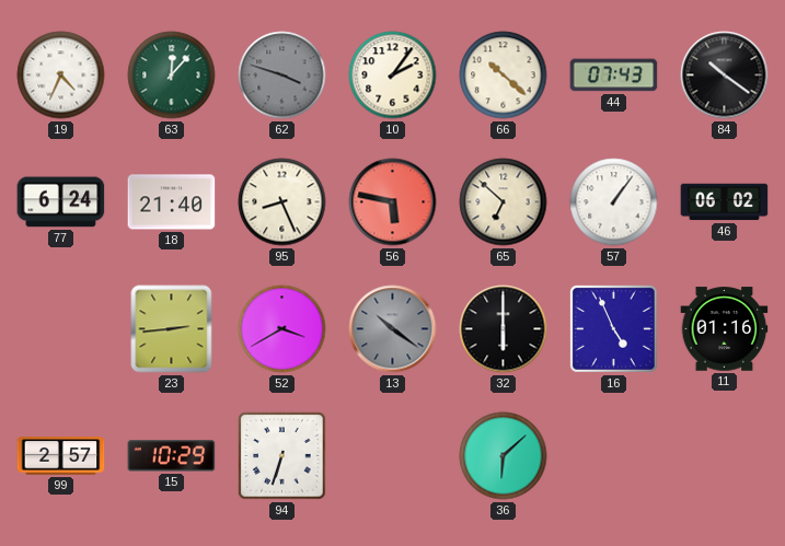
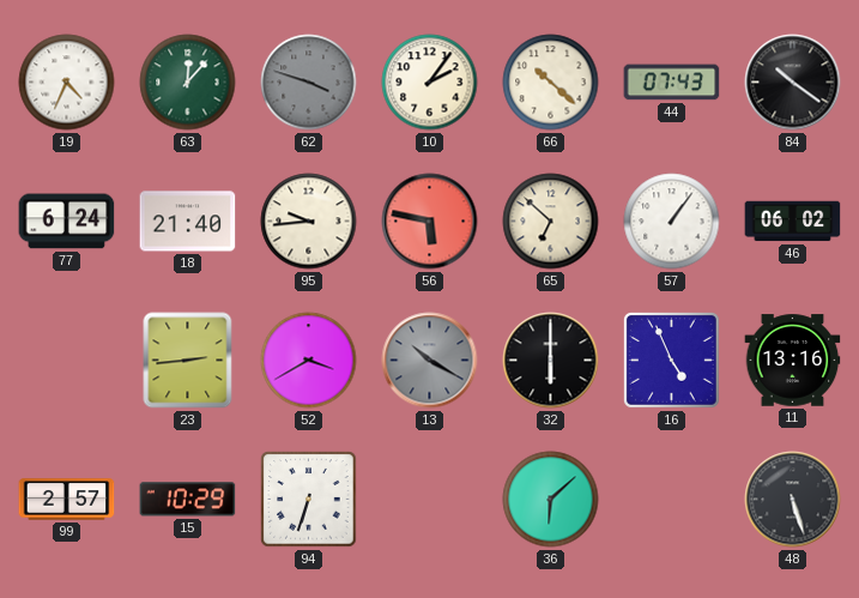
95: 8:26 -> 9:44 (309, 222)
13: 10:21 -> 10:20 (430, 361)
11: 01:16 -> 13:16 (793, 361)
48: none -> 5:27 (793, 500)
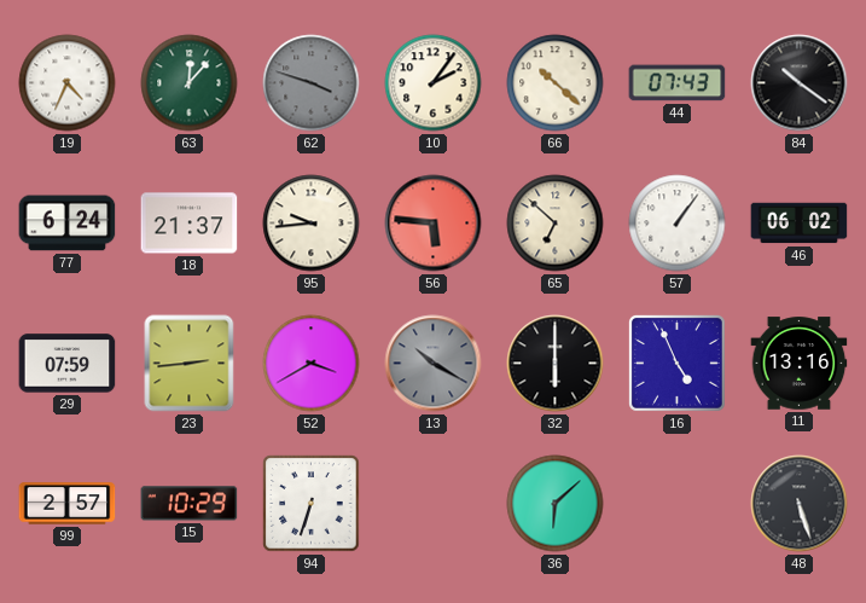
18: 21:40 -> 21:37 (190, 224)
56: 5:47 -> 5:46 (434, 224)
29: none -> 07:59 (68, 364)
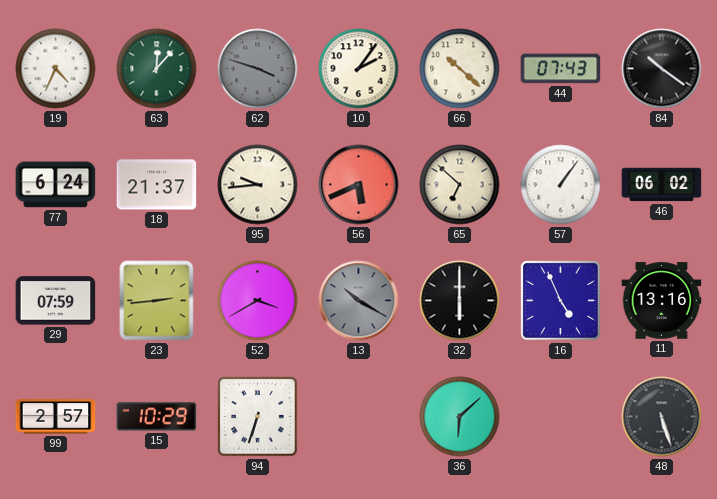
56: 5:46 -> 5:41 (359, 185)
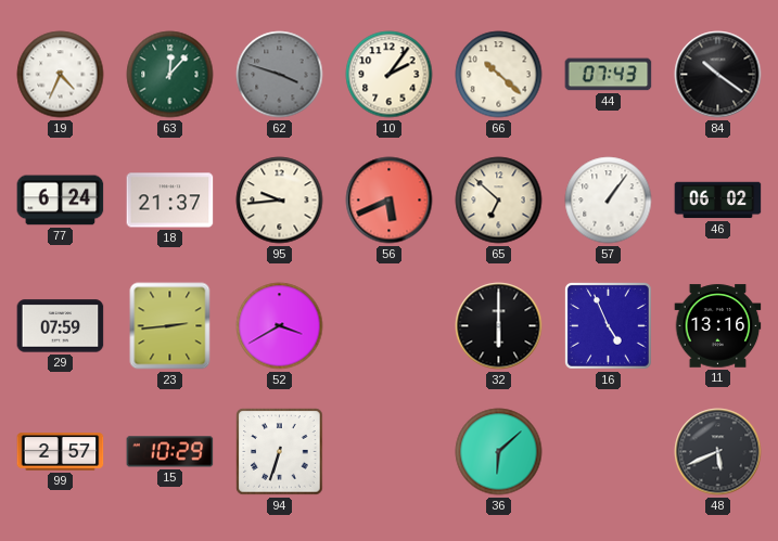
13: 10:20 -> none (359, 301)
48: 5:27 -> 5:41 (718, 452)
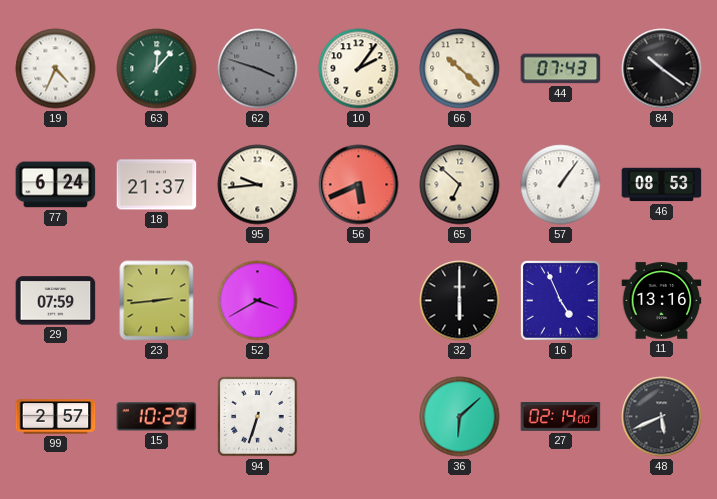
46: 06:02 -> 08:53 (662, 185)
27: none -> 02:14 (561, 417)
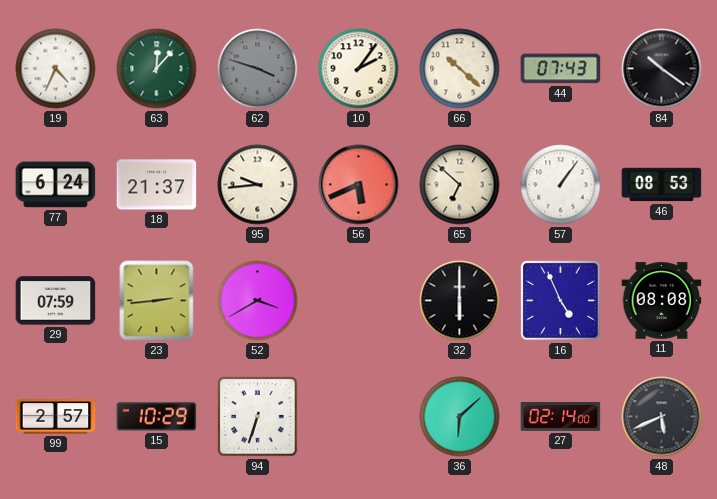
11: 13:16 -> 08:08 (662, 301)
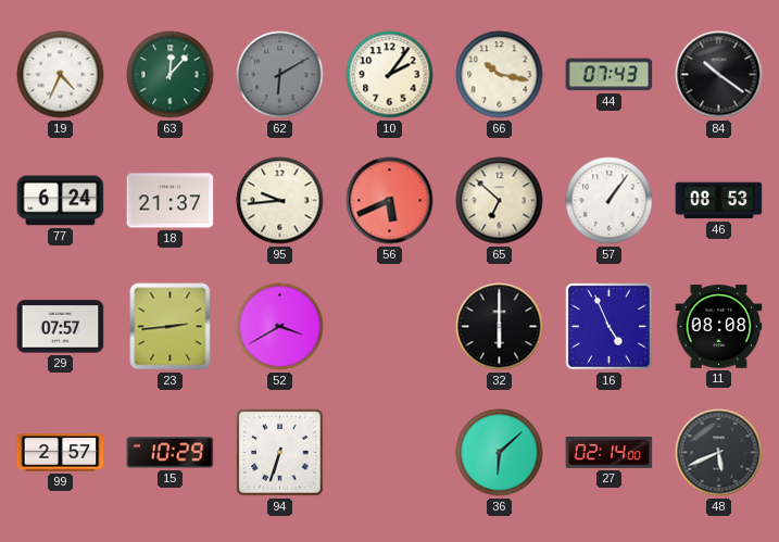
62: 3:48 -> 6:10 (280, 75)
66: 10:22 -> 10:17 (500, 75)
29: 07:59 -> 07:57 (61, 327)
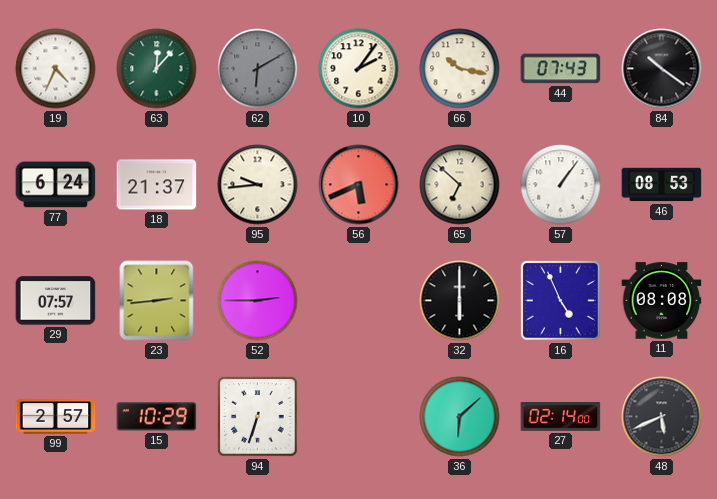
52: 3:40 -> 2:45 (258, 301)
